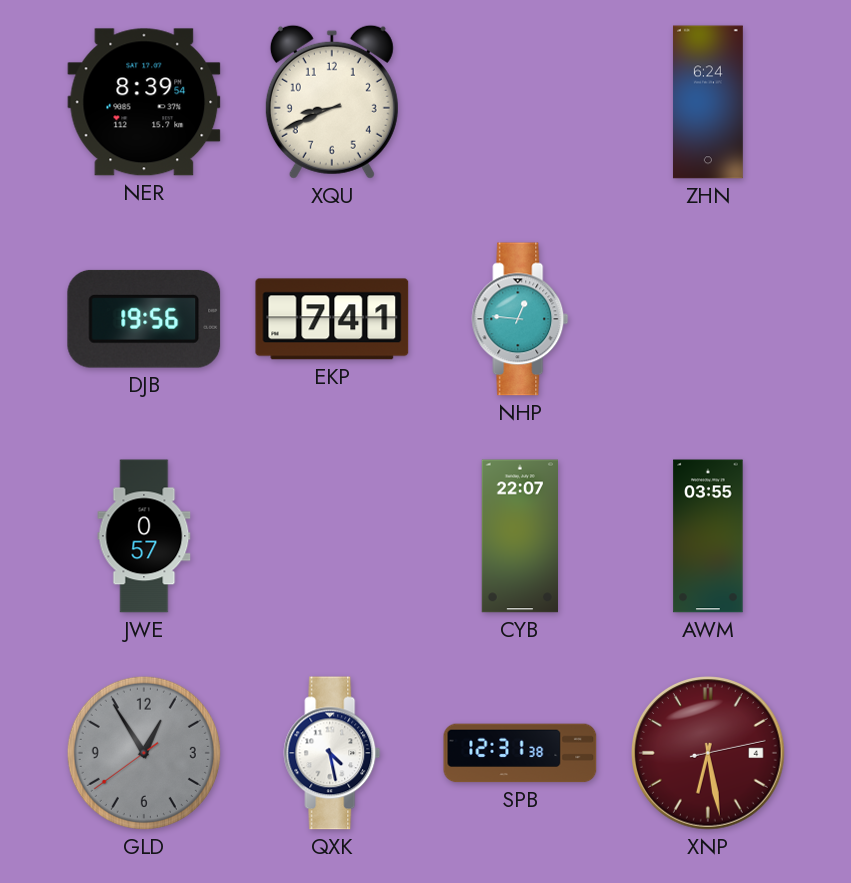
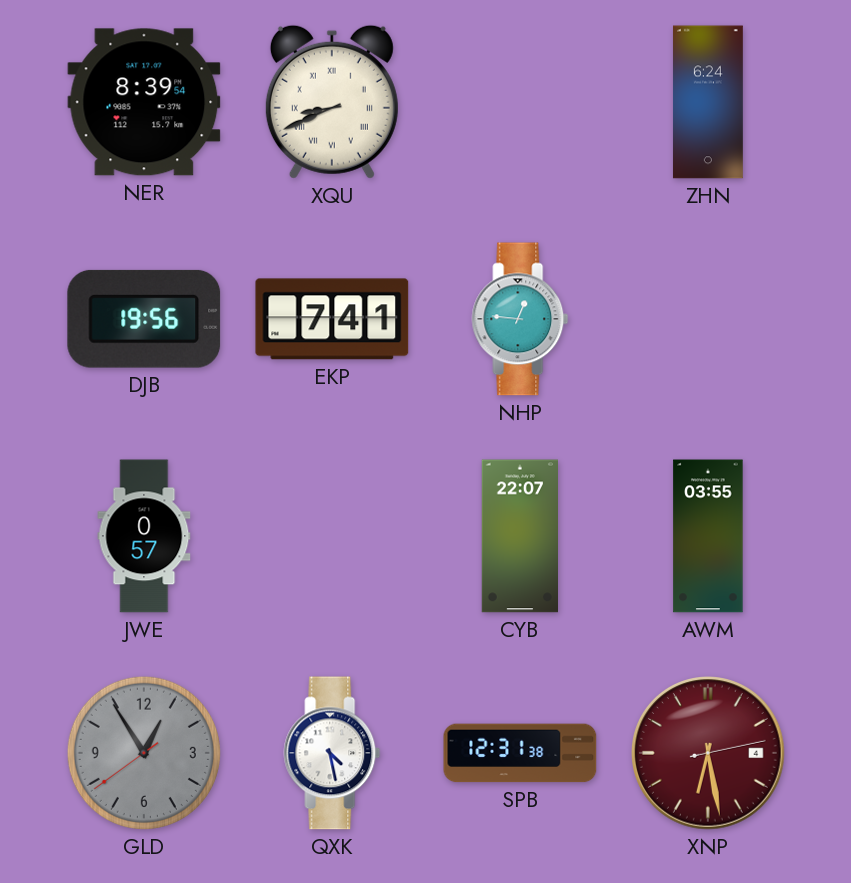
XQU numerals: Arabic -> Roman (332, 102)
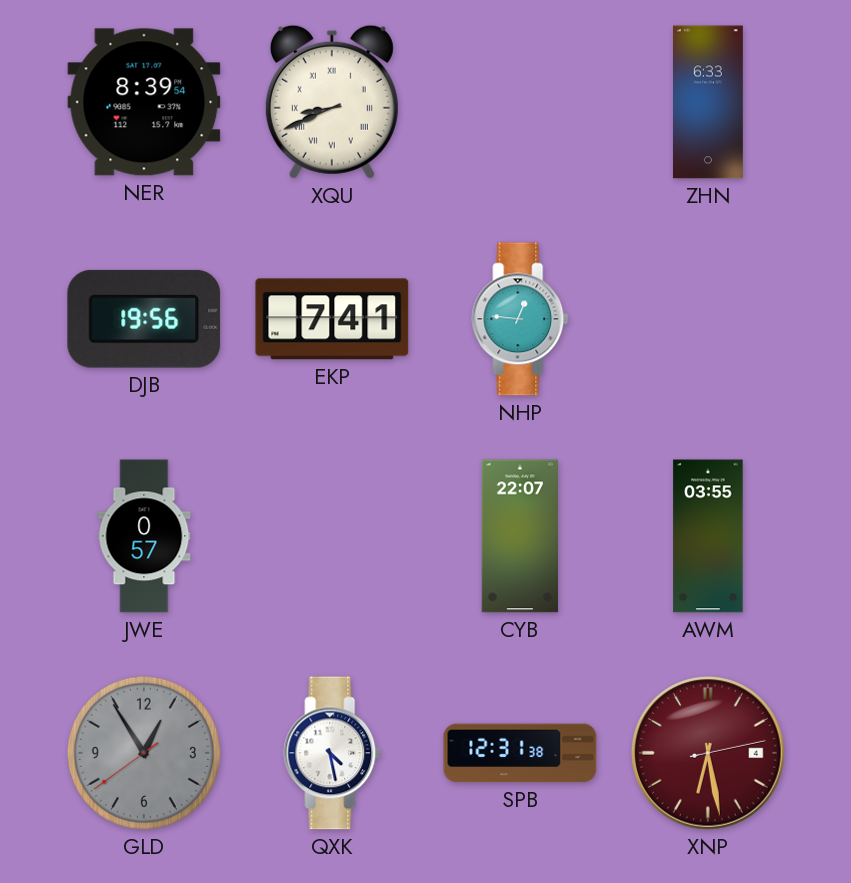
ZHN: 6:24 -> 6:33 (708, 102)
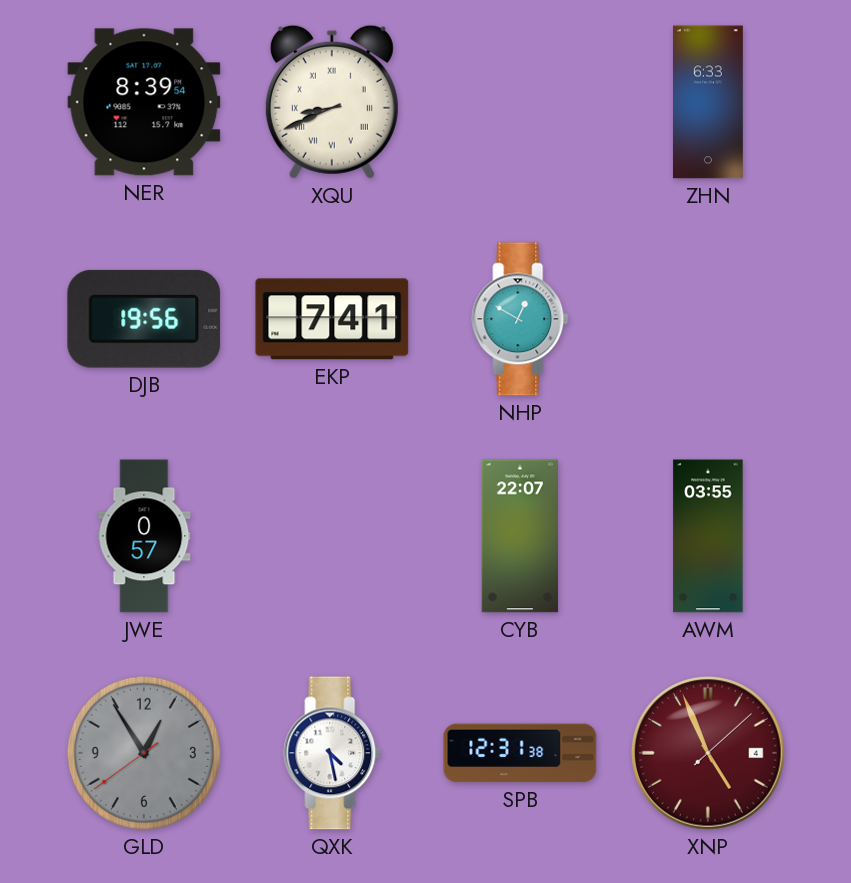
NHP: 12:46 -> 12:50 (520, 319)
XNP: 6:28 -> 4:56 (709, 754)
